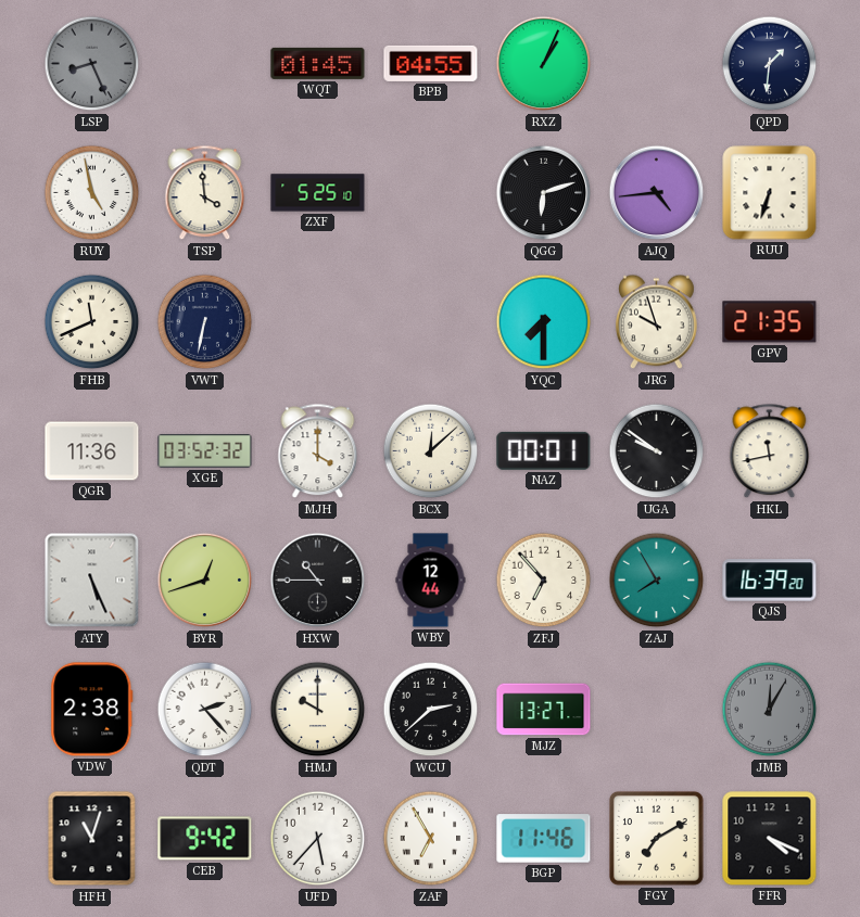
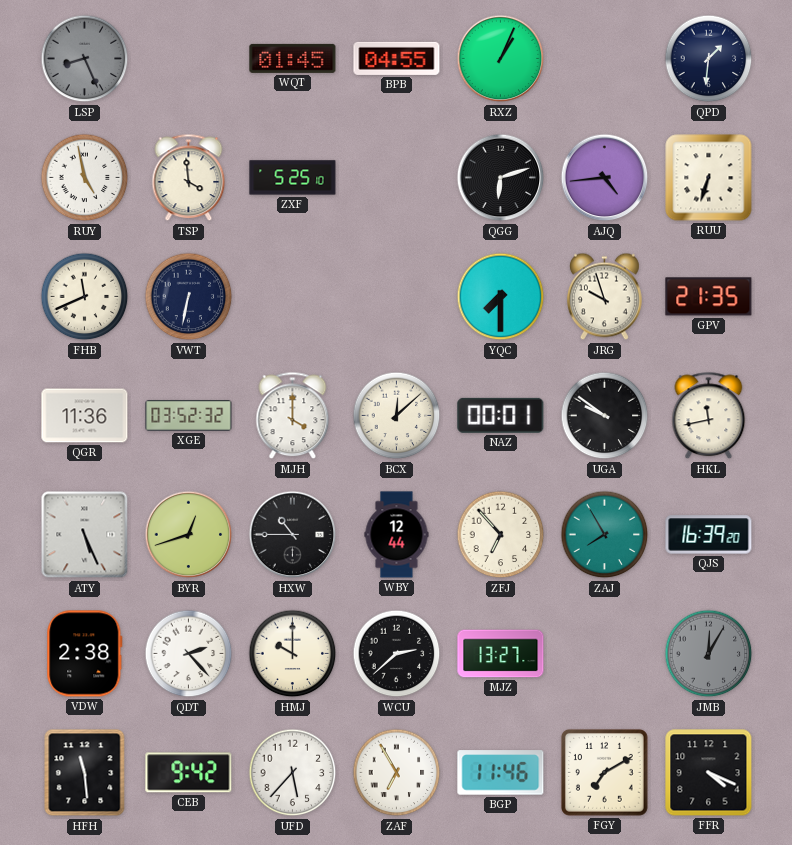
HFH: 11:03 -> 11:29 (85, 773)
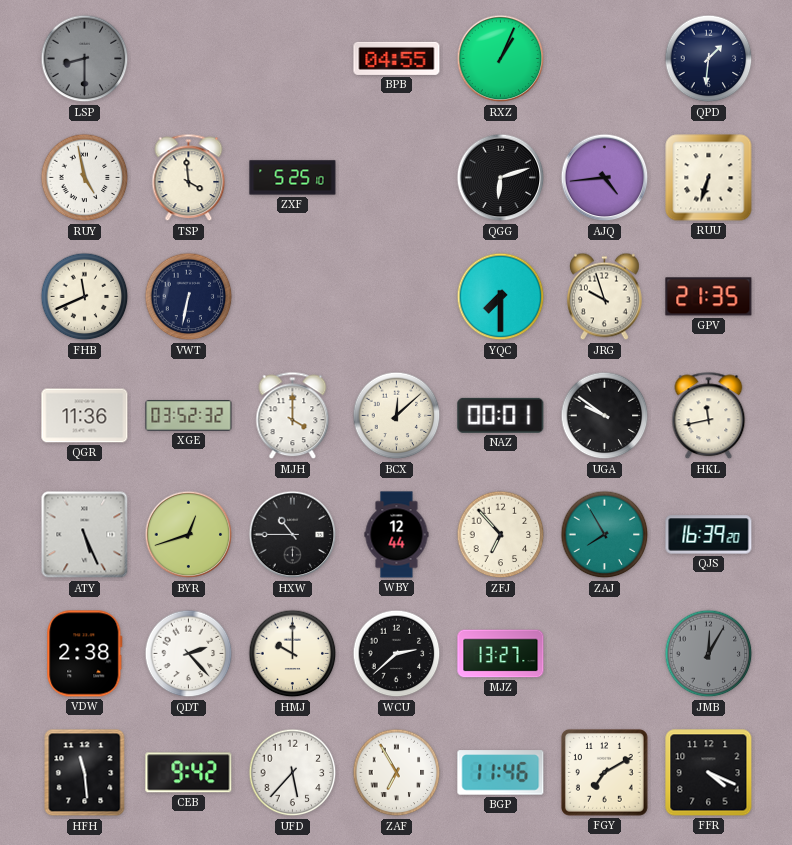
LSP: 8:26 -> 8:30 (85, 59)
WQT: 01:45 -> none (293, 58)
